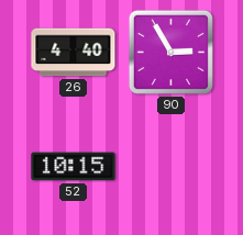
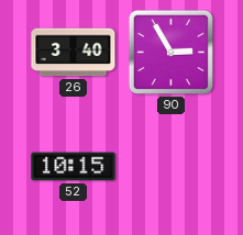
26: 4:40 -> 3:40 (74, 53)
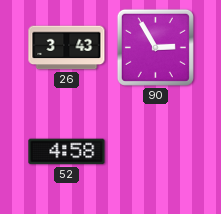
26: 3:40 -> 3:43 (67, 48)
52: 10:15 -> 4:58 (67, 152)
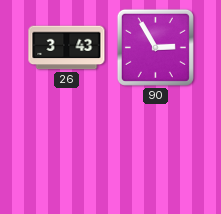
52: 4:58 -> none (67, 152)
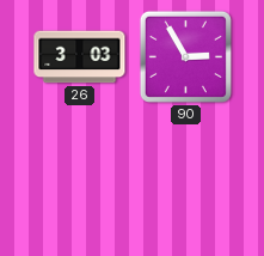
26: 3:43 -> 3:03 (80, 57)
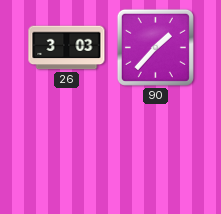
90: 2:55 -> 1:37 (155, 47)
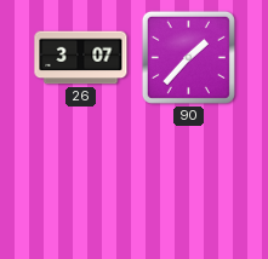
26: 3:03 -> 3:07 (81, 58)
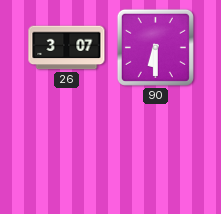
90: 1:37 -> 6:30 (155, 47)
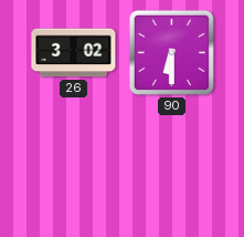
26: 3:07 -> 3:02 (74, 53)
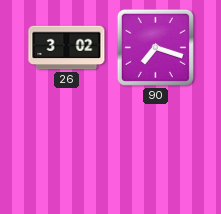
90: 6:30 -> 7:18 (155, 47)
